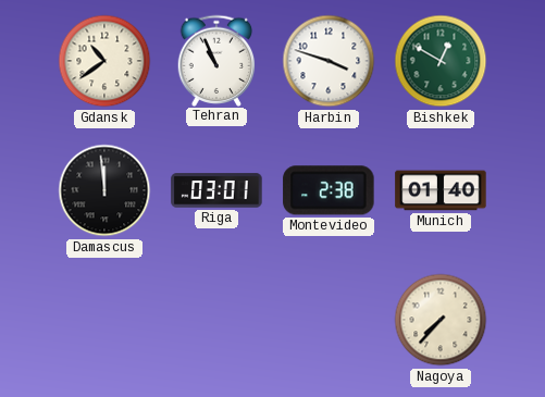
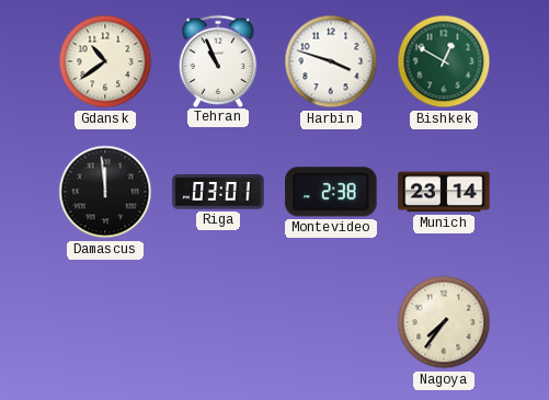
Munich: 01:40 -> 23:14 (444, 192)
Nagoya: 7:37 -> 7:36 (444, 322)
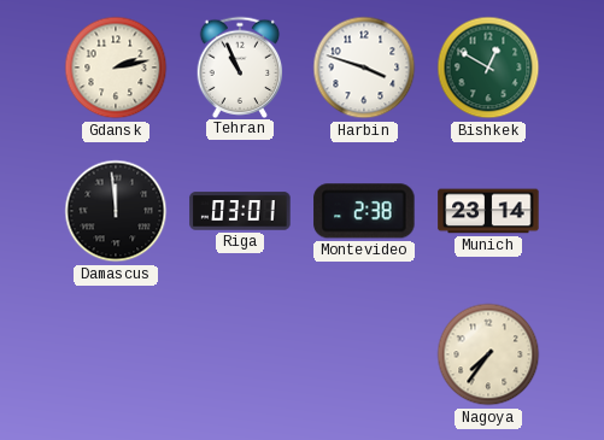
Gdansk: 10:39 -> 2:13 (116, 68)
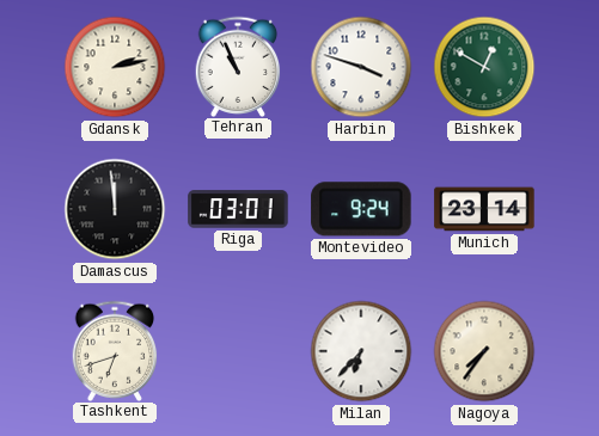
Montevideo: 2:38 -> 9:24 (361, 209)
Tashkent: none -> 6:42 (115, 350)
Milan: none -> 6:37 (361, 351)
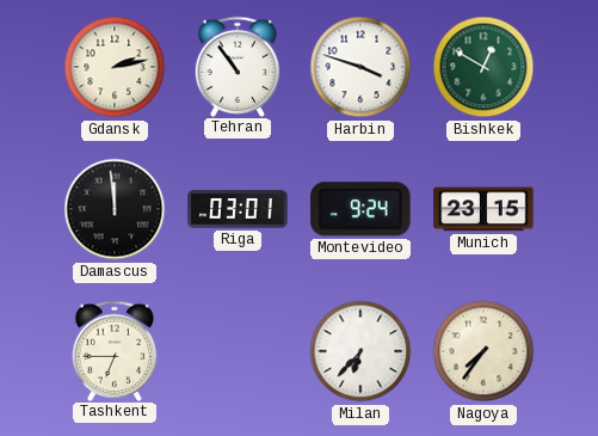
Tehran: 10:56 -> 10:54 (238, 66)
Munich: 23:14 -> 23:15 (483, 209)
Tashkent: 6:42 -> 6:45 (115, 350)
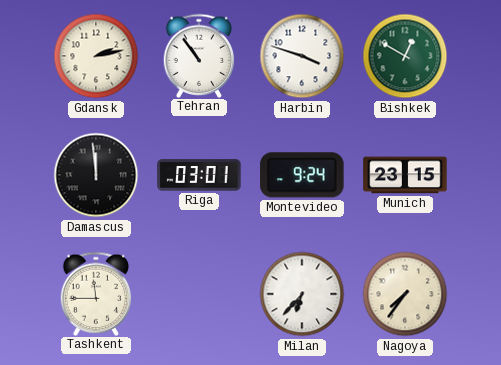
Tashkent: 6:45 -> 11:45 (96, 293)
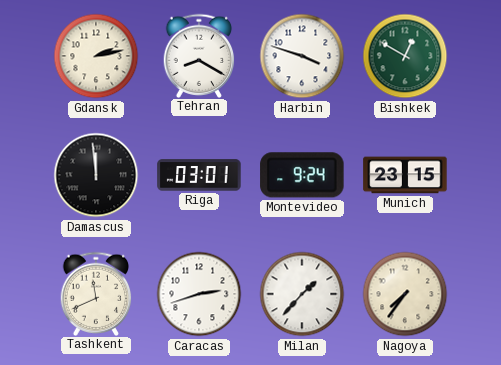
Tehran: 10:54 -> 8:20 (199, 55)
Tashkent: 11:45 -> 11:41 (96, 293)
Caracas: none -> 2:42 (199, 294)
Milan: 6:37 -> 1:37 (302, 294)
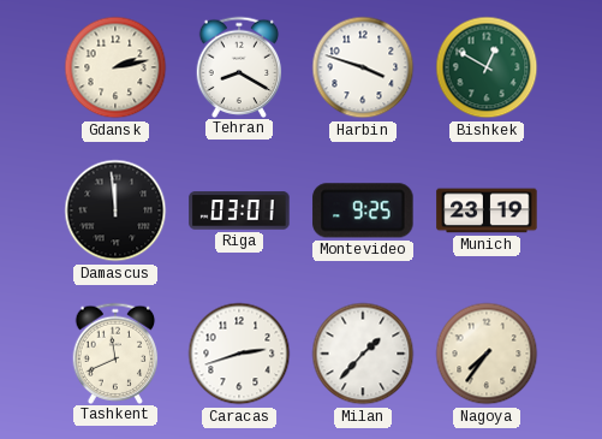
Montevideo: 9:24 -> 9:25 (363, 210)
Munich: 23:15 -> 23:19 (487, 210)
